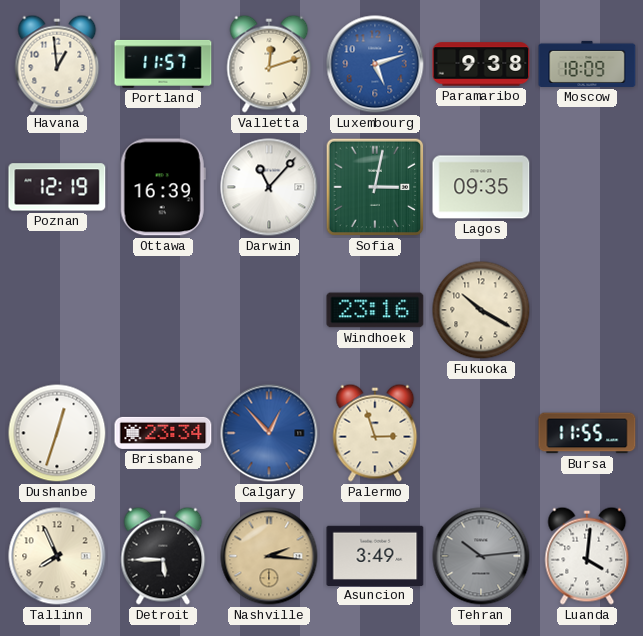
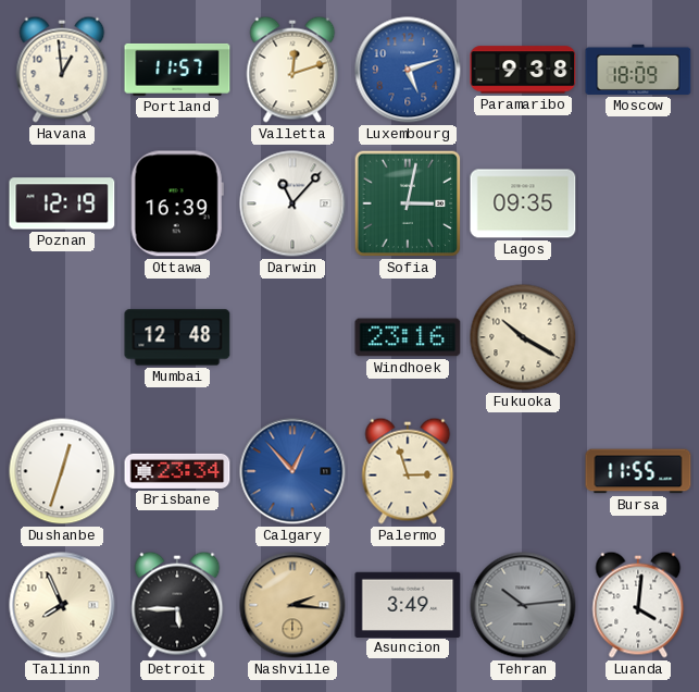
Mumbai: none -> 12:48 (177, 337)
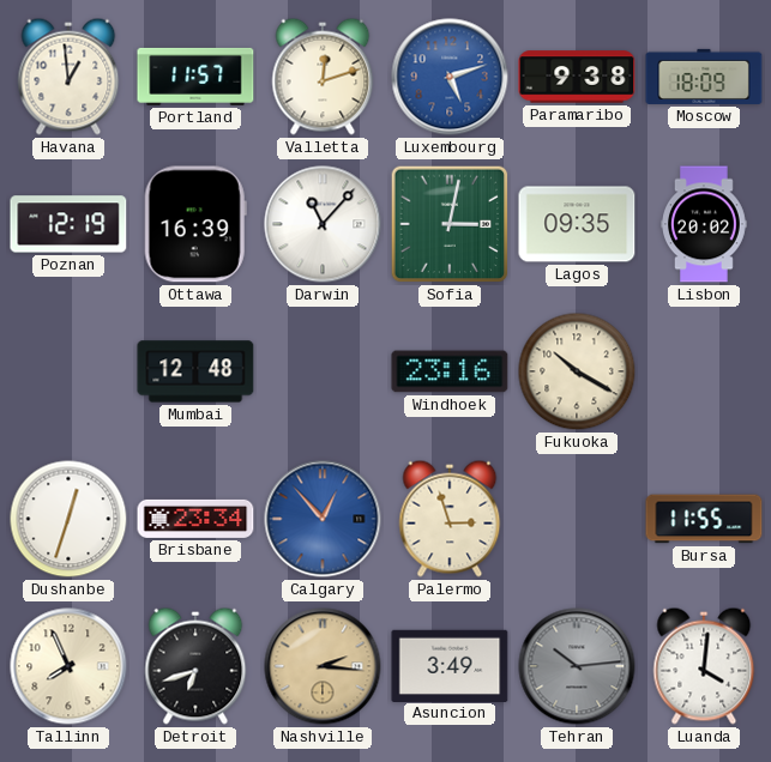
Lisbon: none -> 20:02 (705, 224)
Detroit: 5:45 -> 6:42 (195, 666)
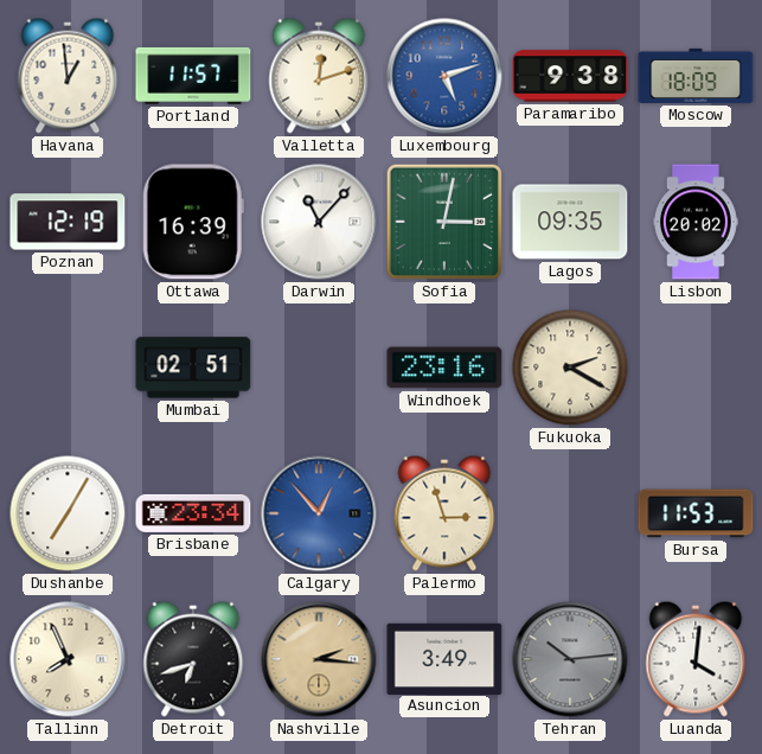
Mumbai: 12:48 -> 02:51 (193, 368)
Fukuoka: 10:20 -> 2:20 (570, 368)
Dushanbe: 12:33 -> 7:05 (68, 513)
Bursa: 11:55 -> 11:53 (696, 513)
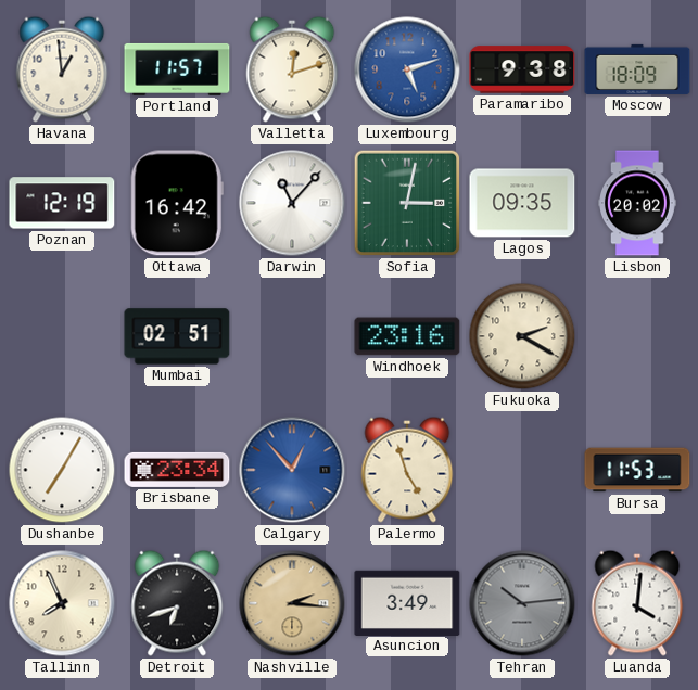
Ottawa: 16:39 -> 16:42 (177, 203)
Palermo: 2:57 -> 4:57 (407, 470)
